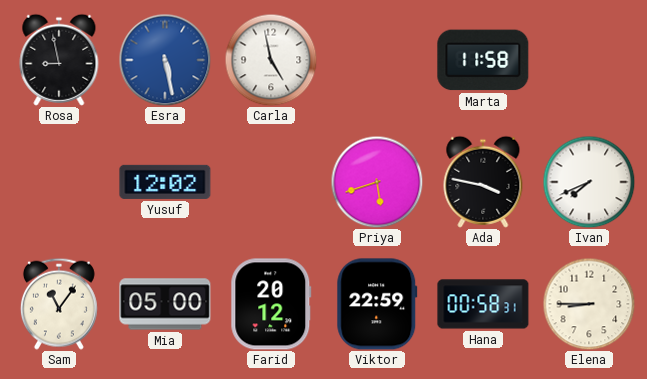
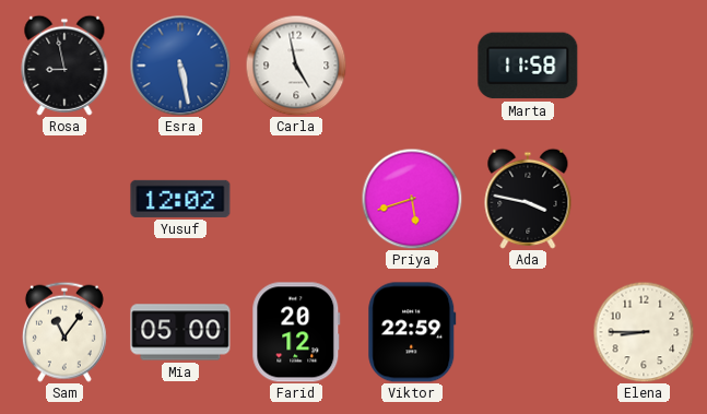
Ivan: 7:41 -> none (589, 182)
Hana: 00:58 -> none (483, 304)
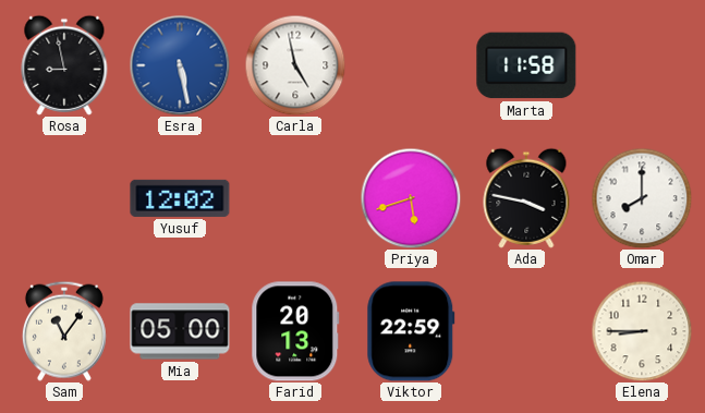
Omar: none -> 8:00 (642, 198)
Farid: 20:12 -> 20:13 (295, 331)
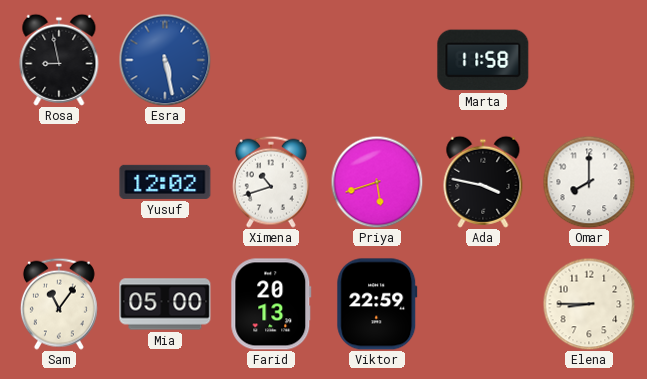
Carla: 4:58 -> none (295, 65)
Ximena: none -> 10:42 (271, 182)
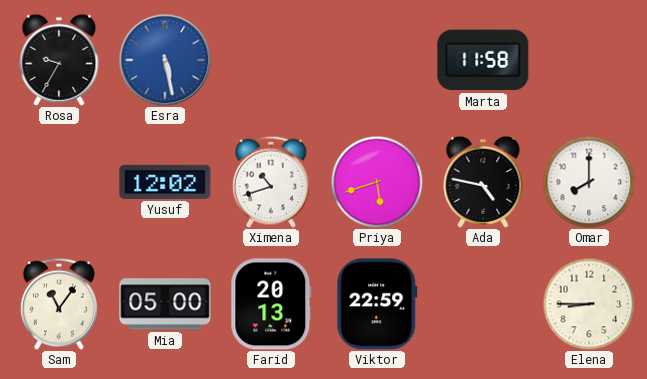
Rosa: 8:58 -> 9:35 (59, 60)
Ada: 3:47 -> 4:47 (483, 182)
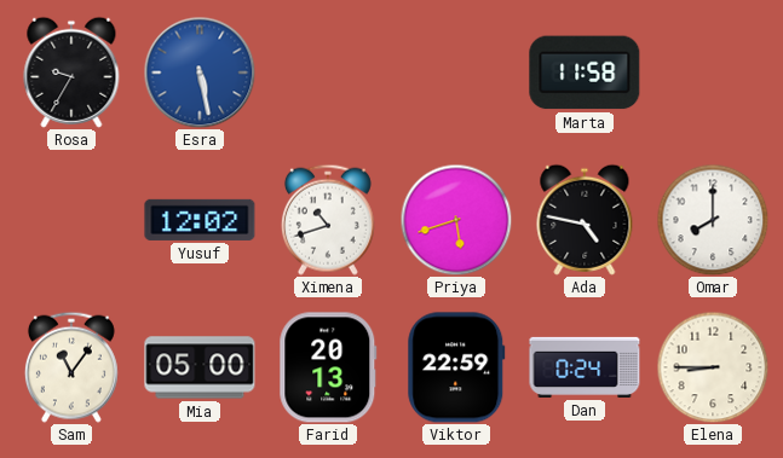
Dan: none -> 0:24 (585, 367)
